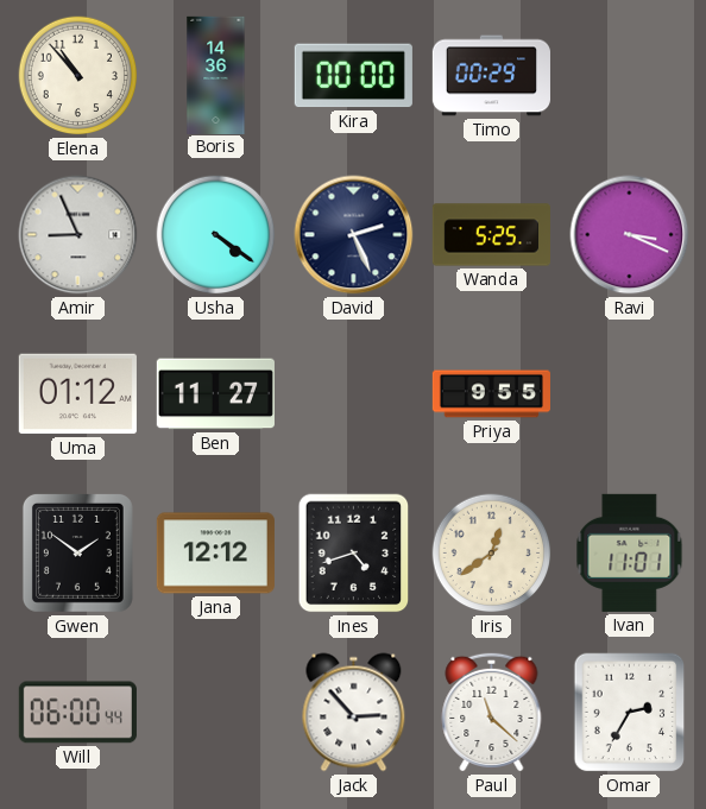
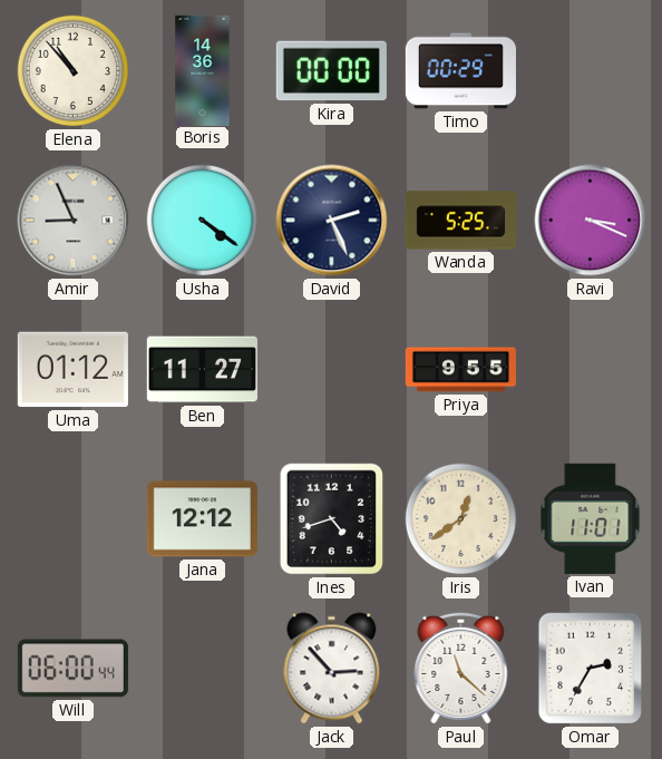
Gwen: 1:51 -> none (77, 552)
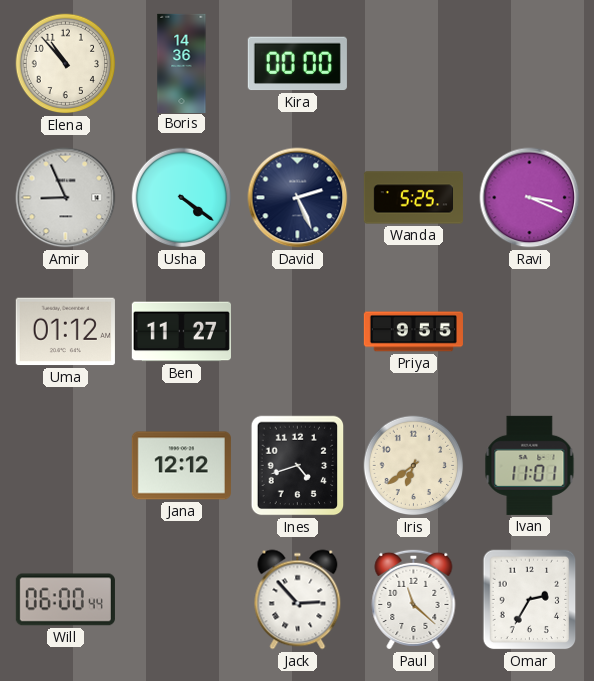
Timo: 00:29 -> none (460, 71)
Iris: 12:39 -> 6:39 (414, 466)
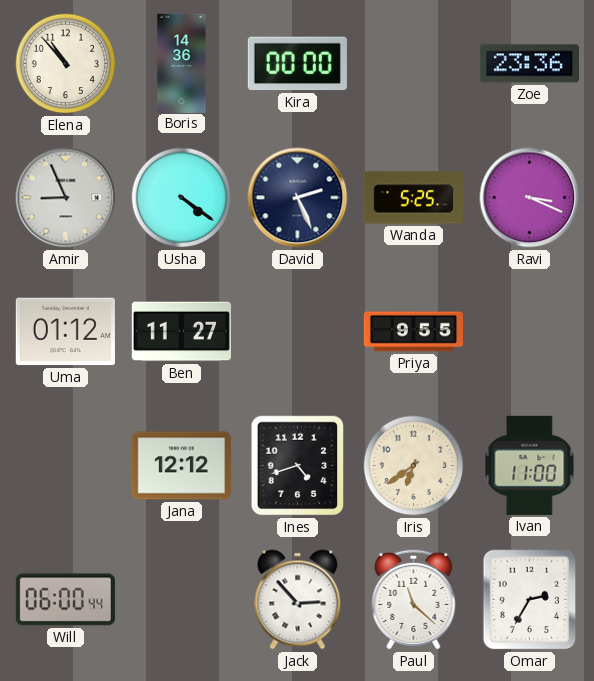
Zoe: none -> 23:36 (529, 64)
Ivan: 11:01 -> 11:00 (530, 465)
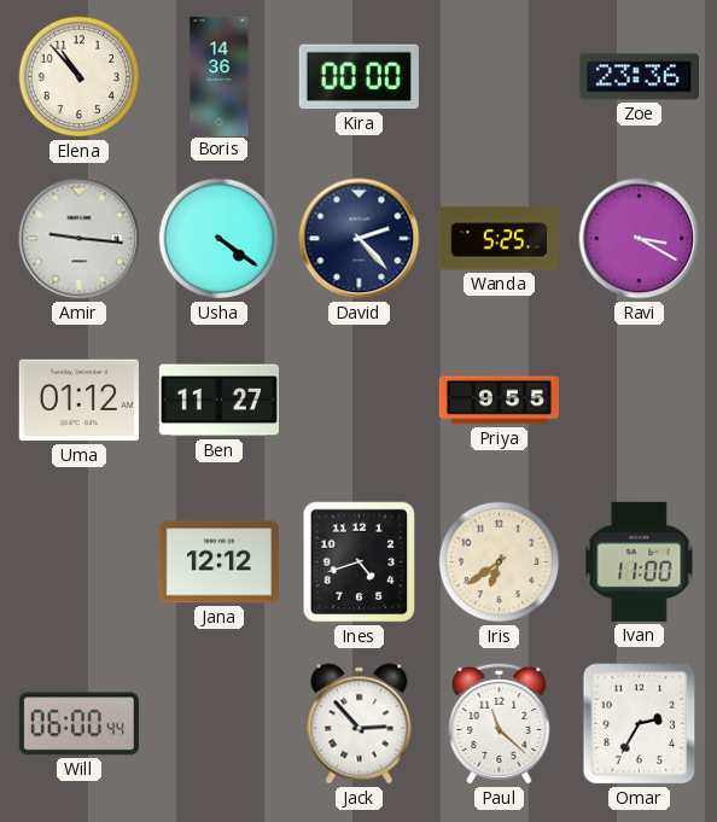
Amir: 8:56 -> 9:16 (80, 239)
David: 2:26 -> 2:23 (360, 239)
Ravi: 3:19 -> 3:20 (640, 239)
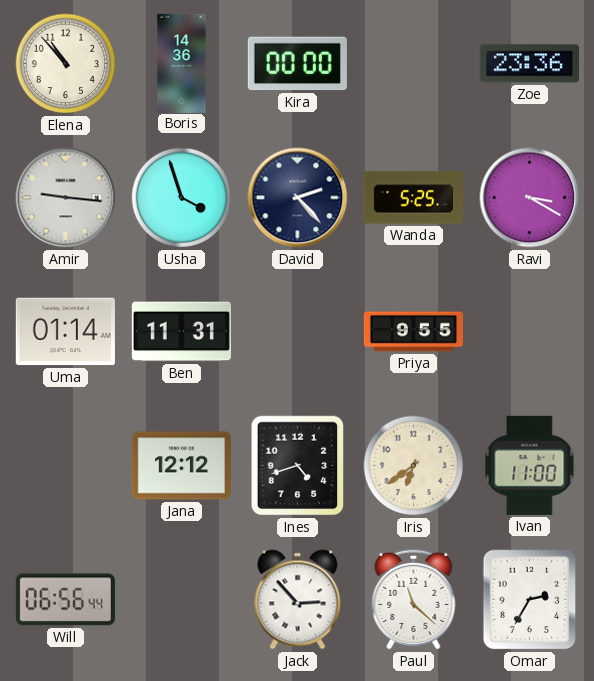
Usha: 4:21 -> 3:57 (182, 198)
Uma: 01:12 -> 01:14 (65, 332)
Ben: 11:27 -> 11:31 (181, 332)
Will: 06:00 -> 06:56 (65, 600)
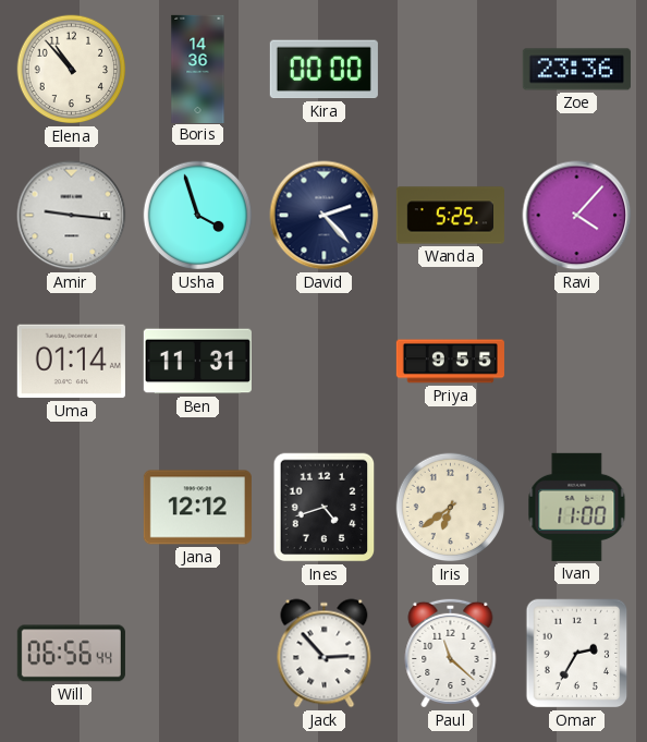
Ravi: 3:20 -> 4:07 (577, 216)
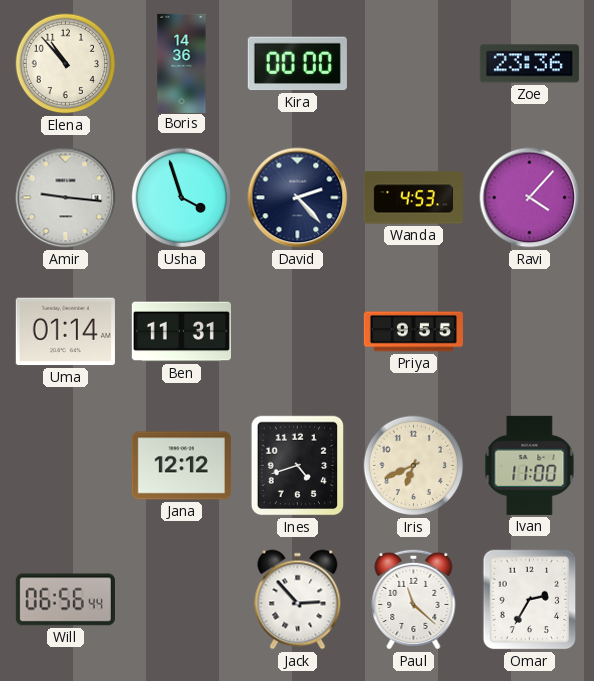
Wanda: 5:25 -> 4:53 (413, 198)
Iris: 6:39 -> 6:41 (414, 466)
